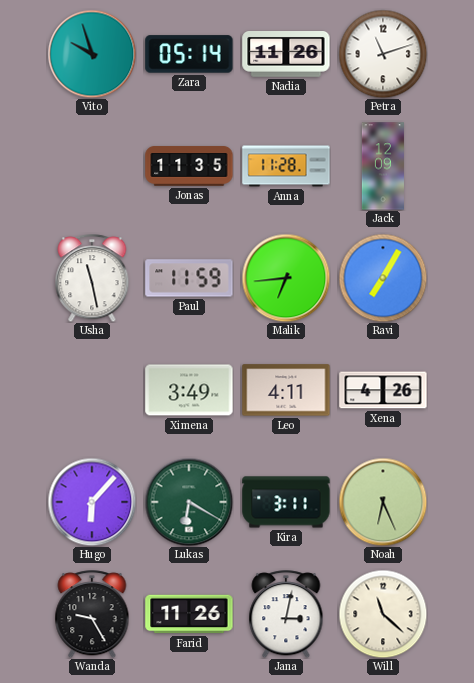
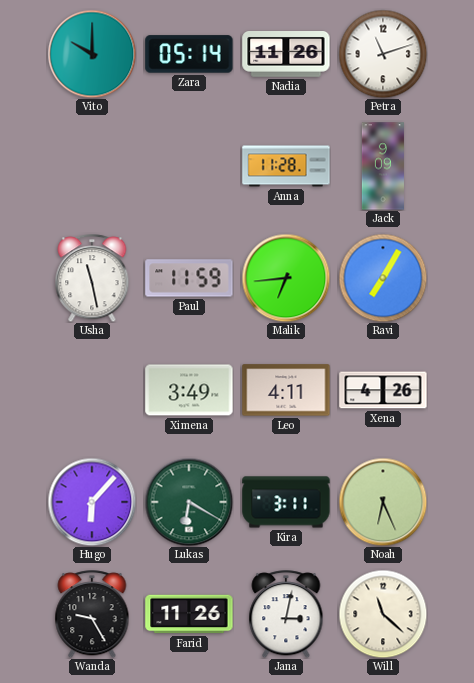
Vito: 9:57 -> 10:00 (92, 54)
Jonas: 11:35 -> none (189, 166)
Jack: 12:09 -> 9:09 (383, 166)
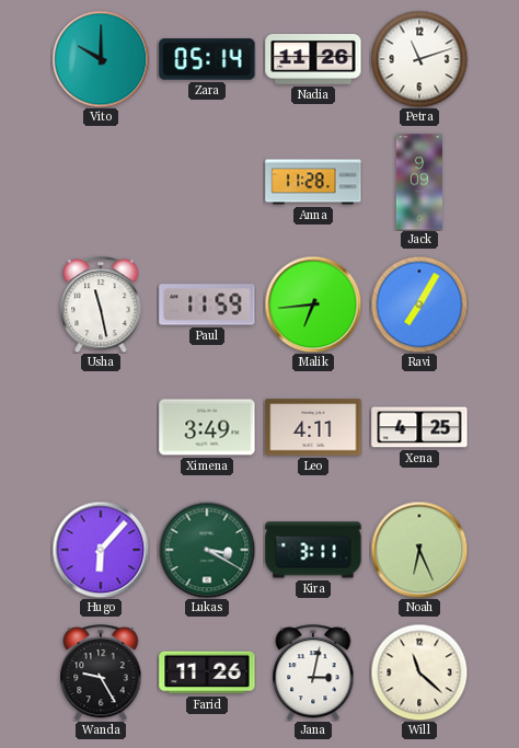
Xena: 4:26 -> 4:25 (419, 427)
Lukas: 6:20 -> 3:20 (207, 550)
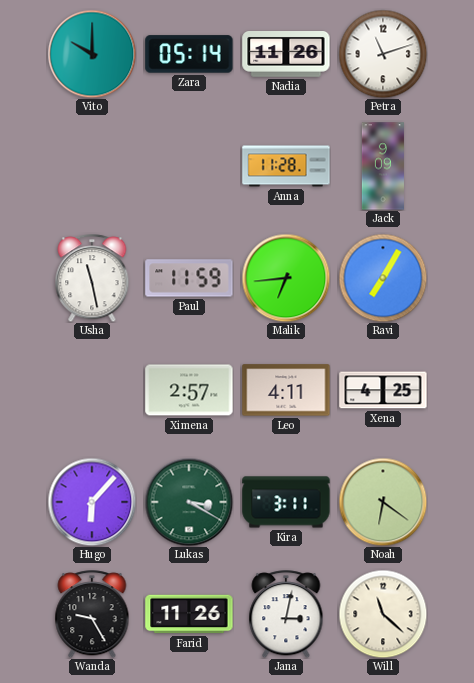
Ximena: 3:49 -> 2:57 (189, 390)
Noah: 6:26 -> 6:21 (383, 502)
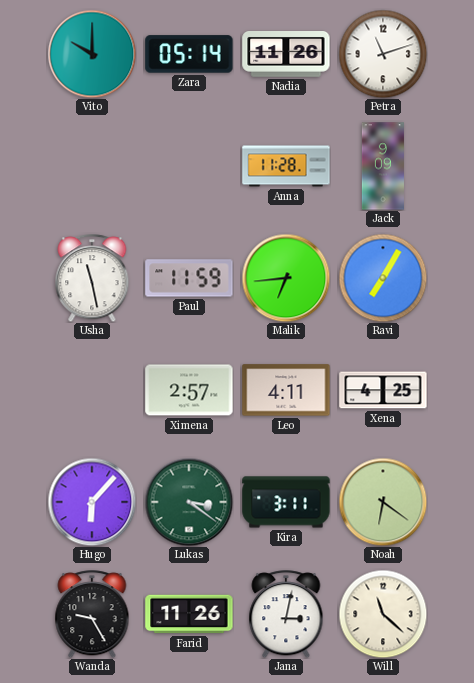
Lukas: 3:20 -> 3:21 (189, 502)
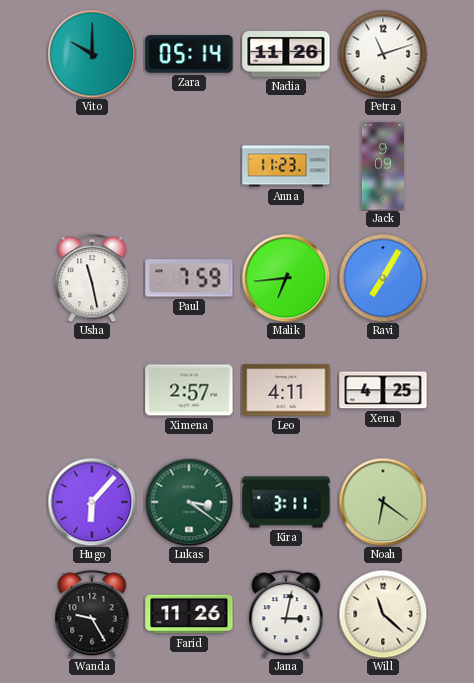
Anna: 11:28 -> 11:23 (286, 166)
Paul: 11:59 -> 7:59 (189, 278)
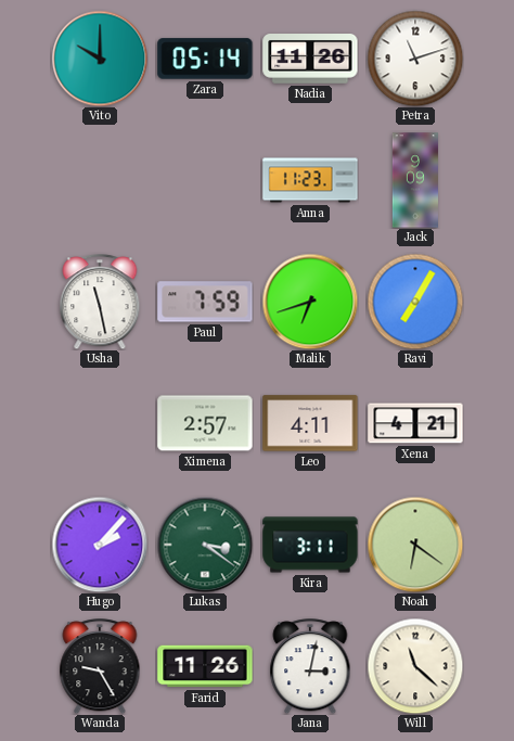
Malik: 6:44 -> 6:42 (310, 302)
Xena: 4:25 -> 4:21 (415, 423)
Hugo: 6:07 -> 2:07 (100, 545)
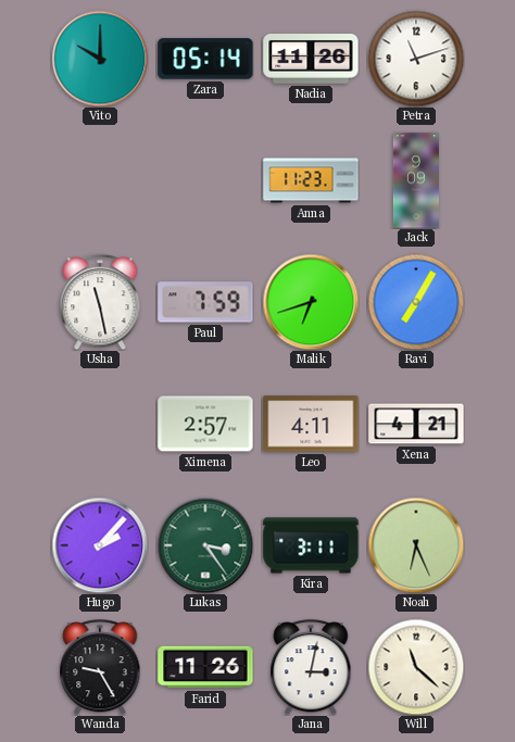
Lukas: 3:21 -> 3:24 (205, 545)
Noah: 6:21 -> 6:26 (416, 545)
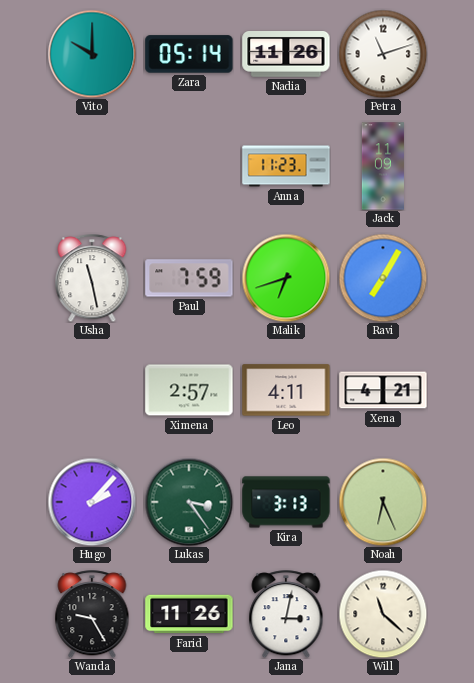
Jack: 9:09 -> 11:09 (383, 166)
Kira: 3:11 -> 3:13 (286, 502)
